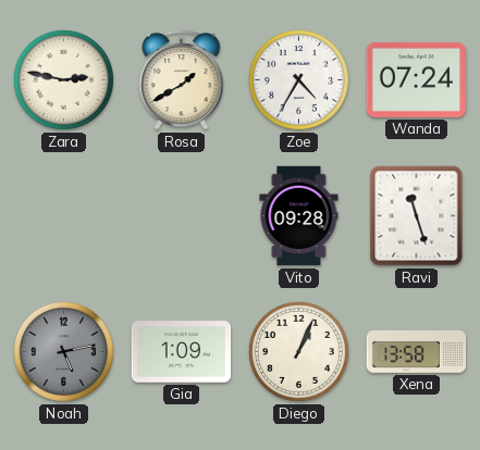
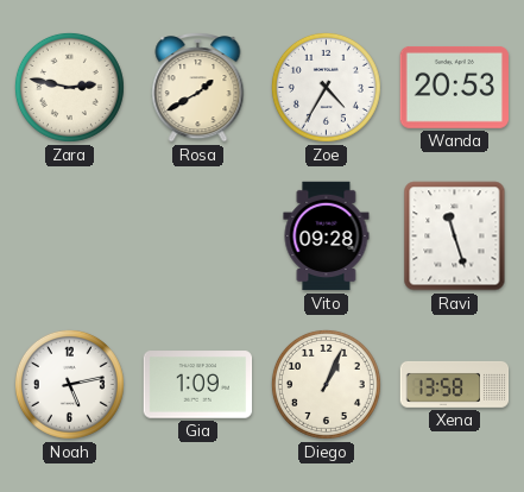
Wanda: 07:24 -> 20:53 (455, 87)
Noah dial: grey -> white (69, 384)
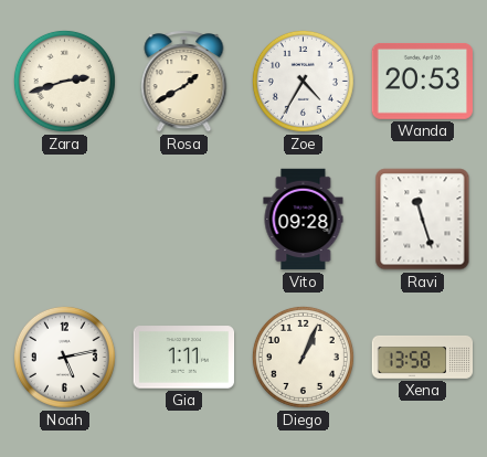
Zara: 2:47 -> 2:42 (64, 81)
Gia: 1:09 -> 1:11 (184, 358)
